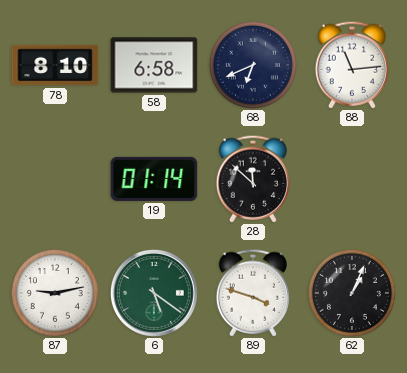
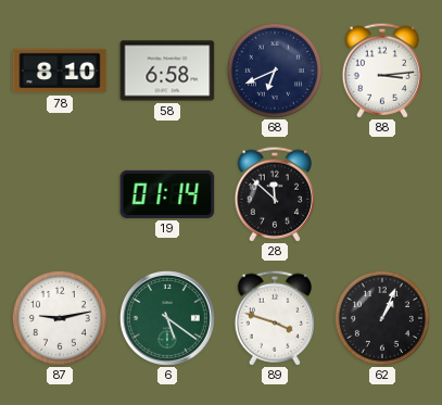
88: 11:14 -> 3:14 (382, 71)
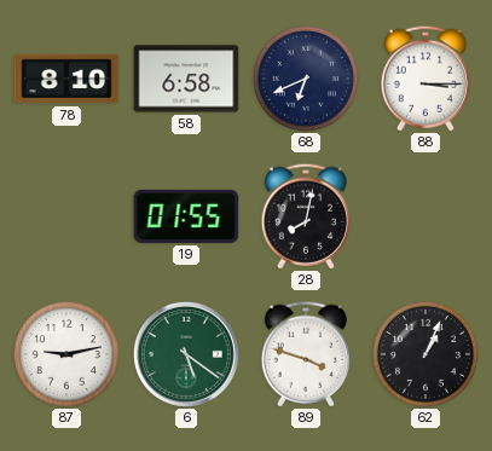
88: 3:14 -> 3:15 (426, 79)
19: 01:14 -> 01:55 (186, 216)
28: 11:52 -> 8:02 (306, 216)
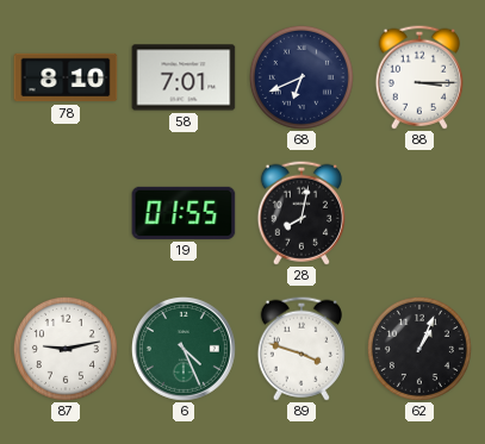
58: 6:58 -> 7:01 (184, 77)
6: 5:21 -> 4:26 (184, 349)
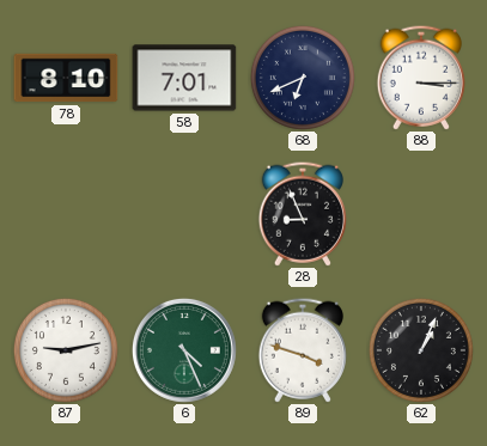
19: 01:55 -> none (184, 213)
28: 8:02 -> 8:56 (303, 214)
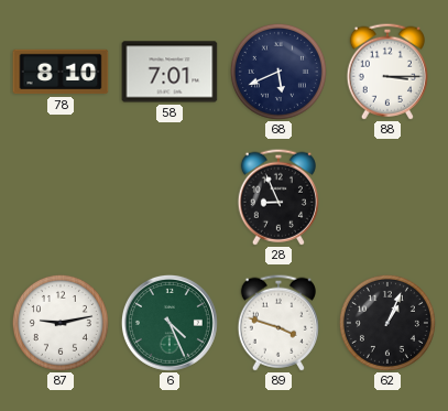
68: 6:41 -> 5:41 (278, 72)
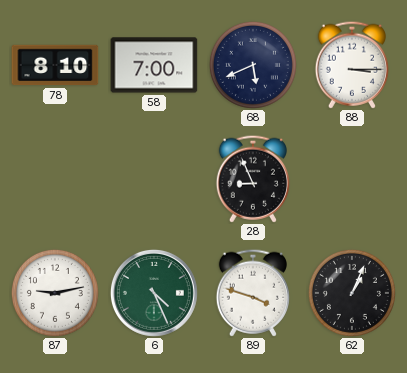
58: 7:01 -> 7:00 (154, 65)
